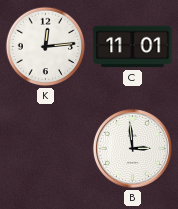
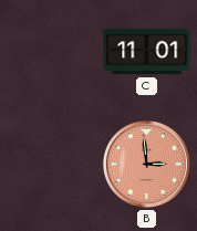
K: 12:14 -> none (46, 47)
B dial: white -> salmon (146, 164)
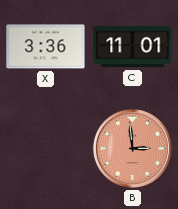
X: none -> 3:36 (46, 47)
